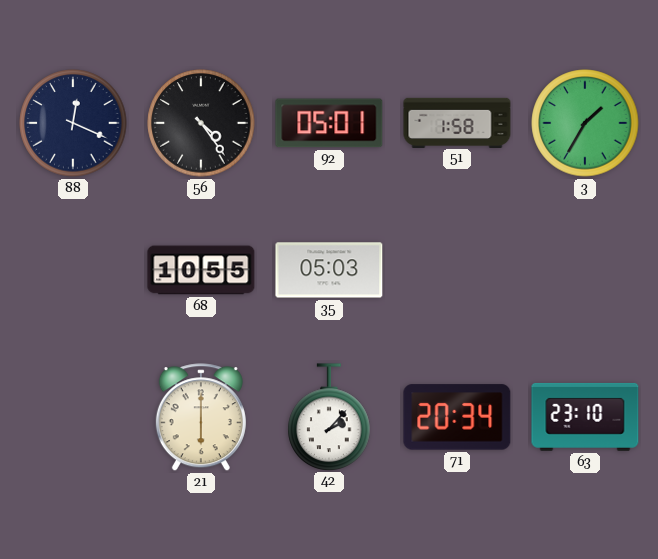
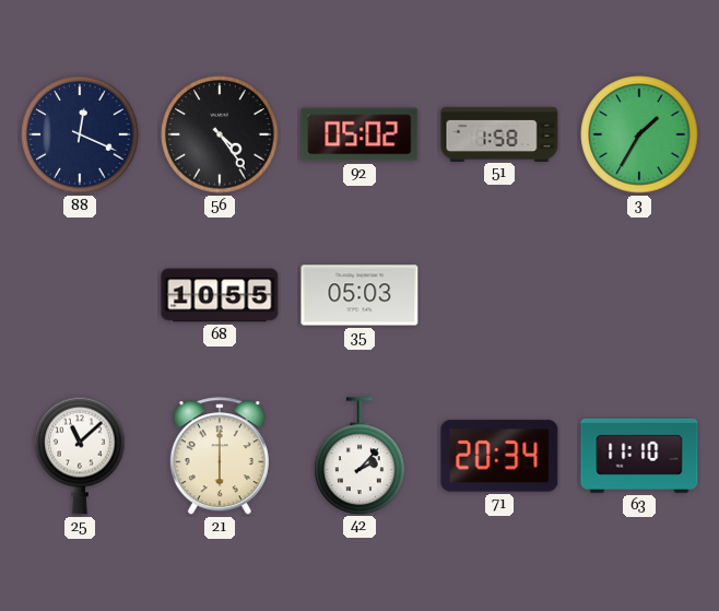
92: 05:01 -> 05:02 (360, 134)
25: none -> 11:08 (80, 456)
63: 23:10 -> 11:10 (639, 456)
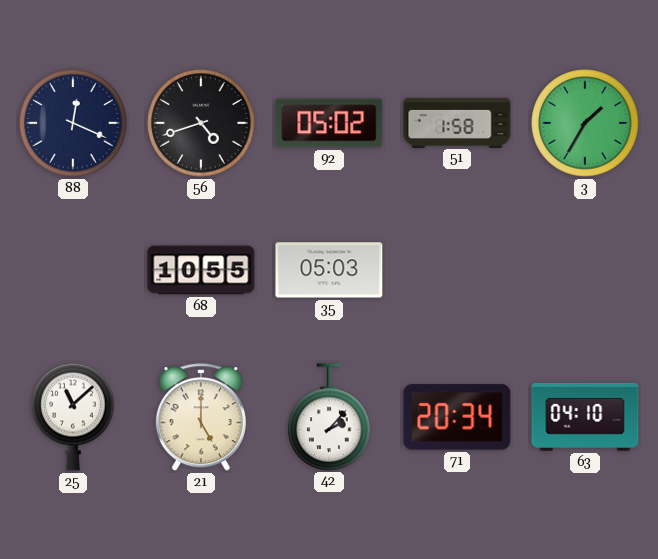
56: 4:24 -> 4:42 (201, 123)
21: 6:00 -> 5:00 (201, 418)
63: 11:10 -> 04:10 (585, 417)
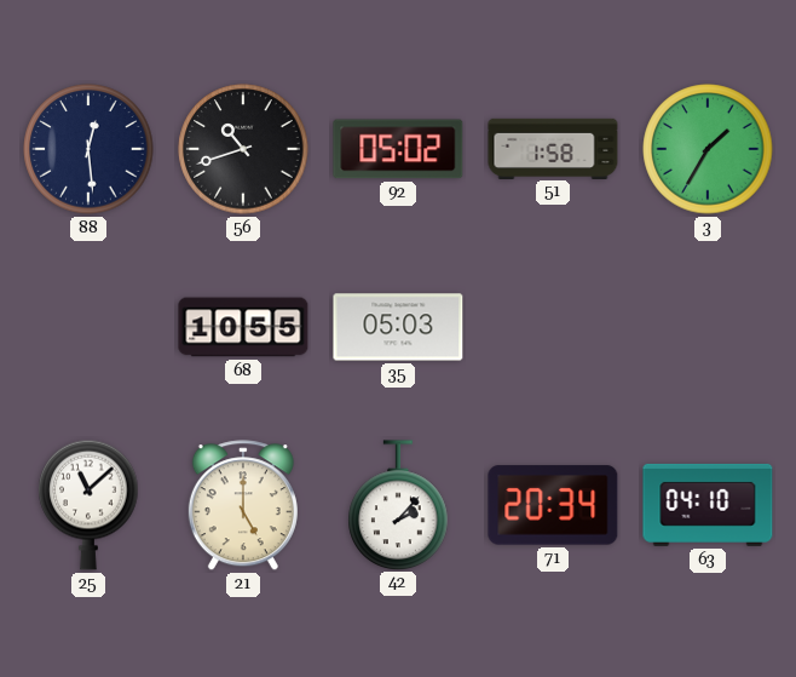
88: 12:19 -> 12:29 (88, 149)
56: 4:42 -> 10:42 (243, 149)
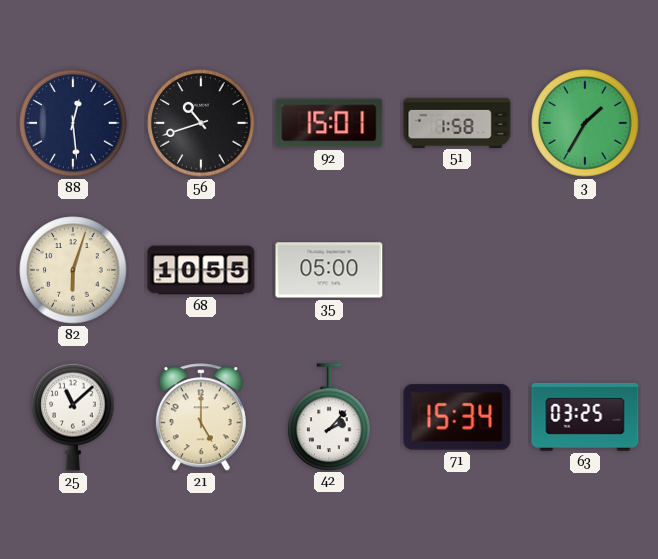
92: 05:02 -> 15:01 (329, 123)
82: none -> 6:03 (73, 270)
35: 05:03 -> 05:00 (329, 270)
71: 20:34 -> 15:34 (457, 417)
63: 04:10 -> 03:25 (585, 417)
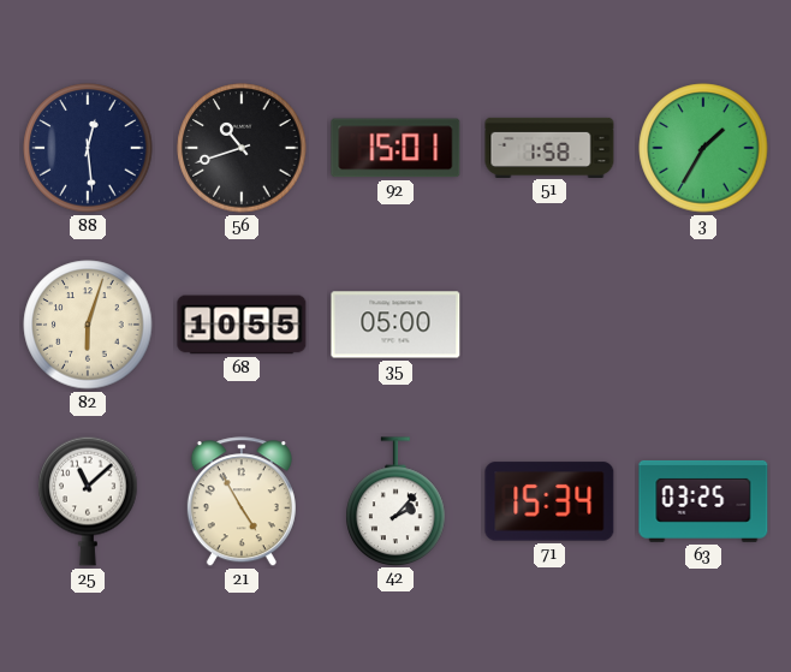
21: 5:00 -> 4:55 (242, 502)
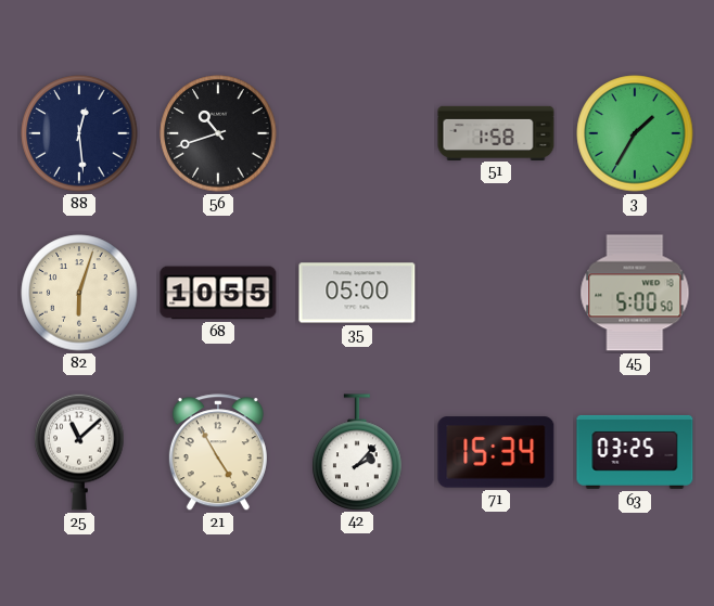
92: 15:01 -> none (395, 148)
45: none -> 5:00 (635, 293)
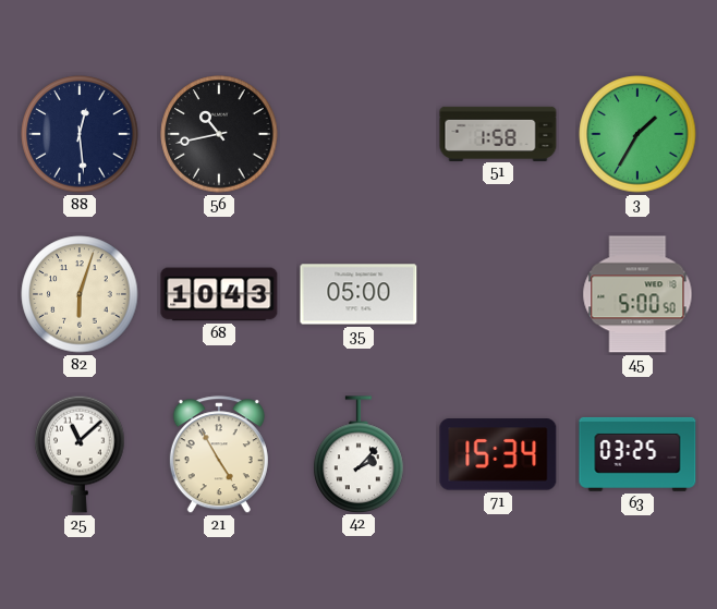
56: 10:42 -> 10:43 (219, 134)
68: 10:55 -> 10:43 (219, 294)
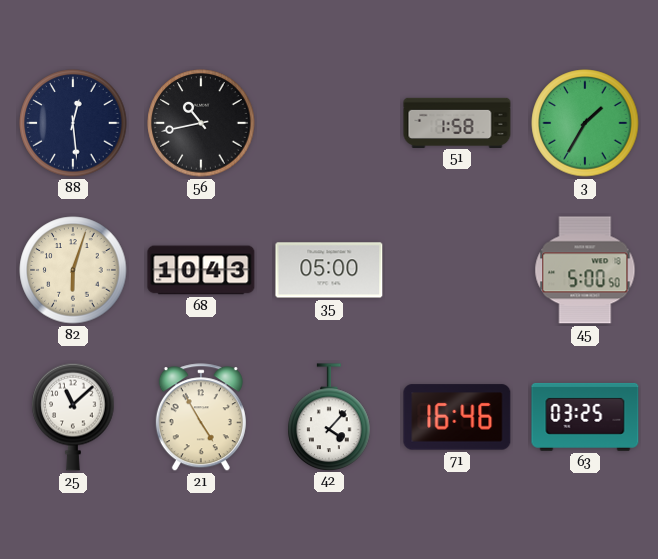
42: 2:07 -> 4:07 (329, 417)
71: 15:34 -> 16:46 (457, 417)
